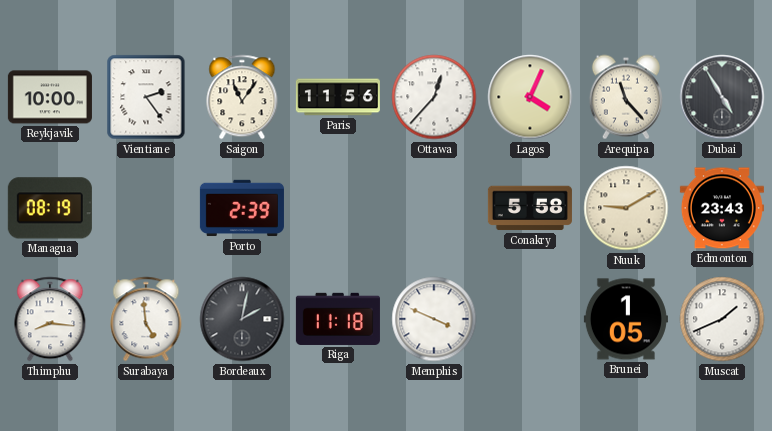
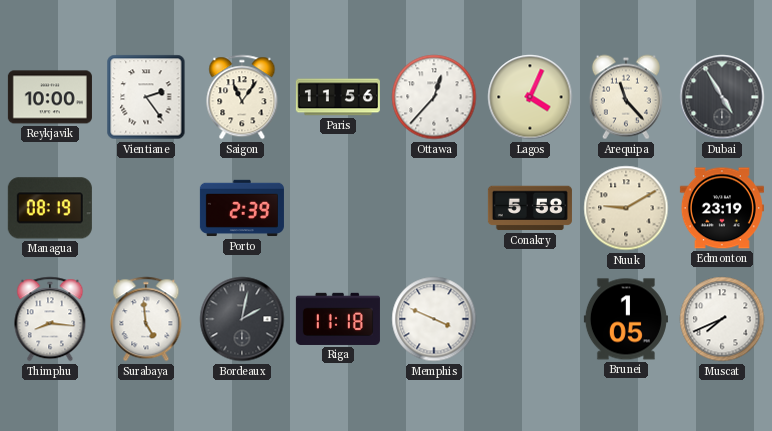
Edmonton: 23:43 -> 23:19 (722, 208)
Muscat: 1:41 -> 7:41 (722, 319)
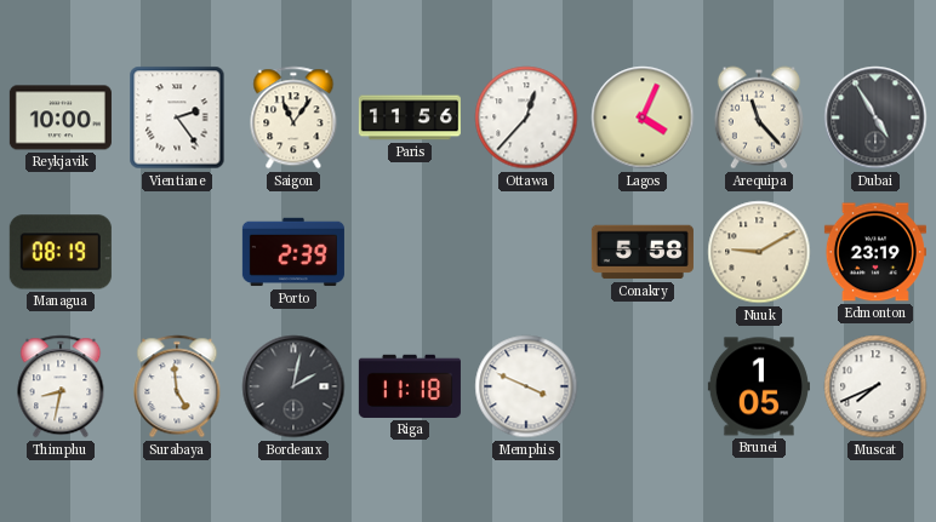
Thimphu: 8:16 -> 8:32 (61, 386)
